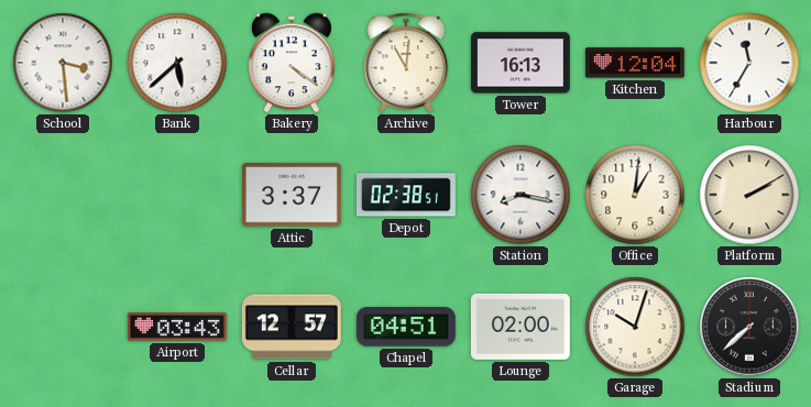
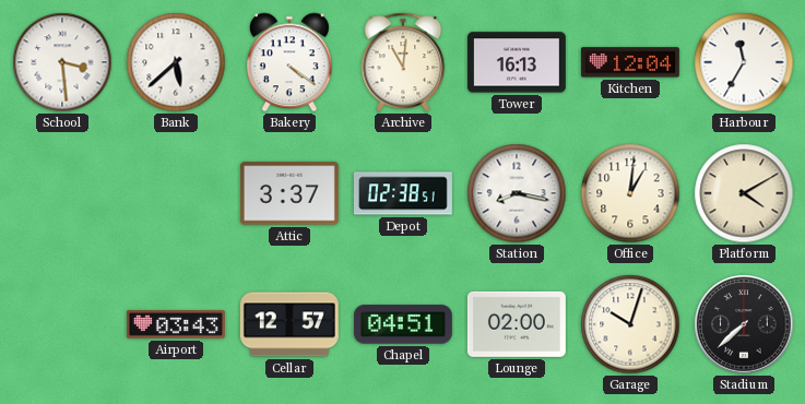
Platform: 2:10 -> 4:10 (744, 193)
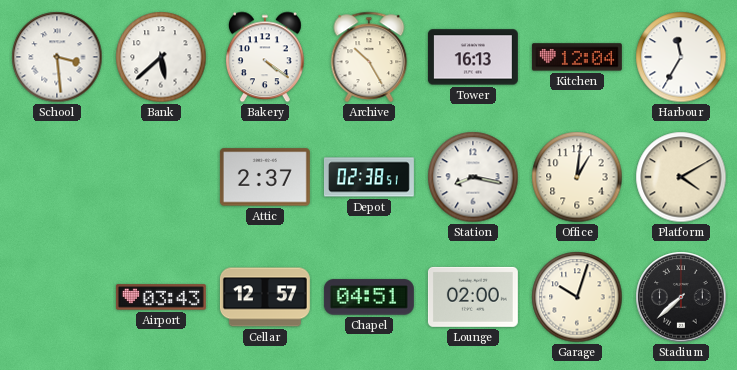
Archive: 11:01 -> 10:25 (369, 57)
Attic: 3:37 -> 2:37 (265, 177)
